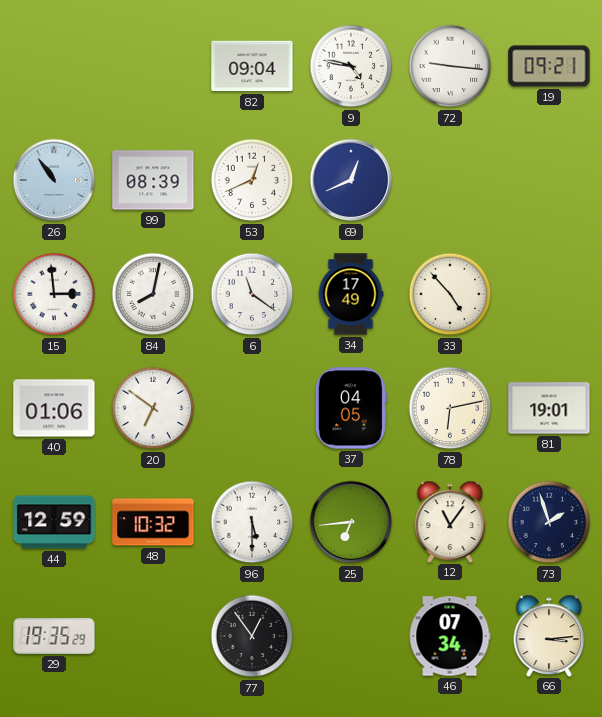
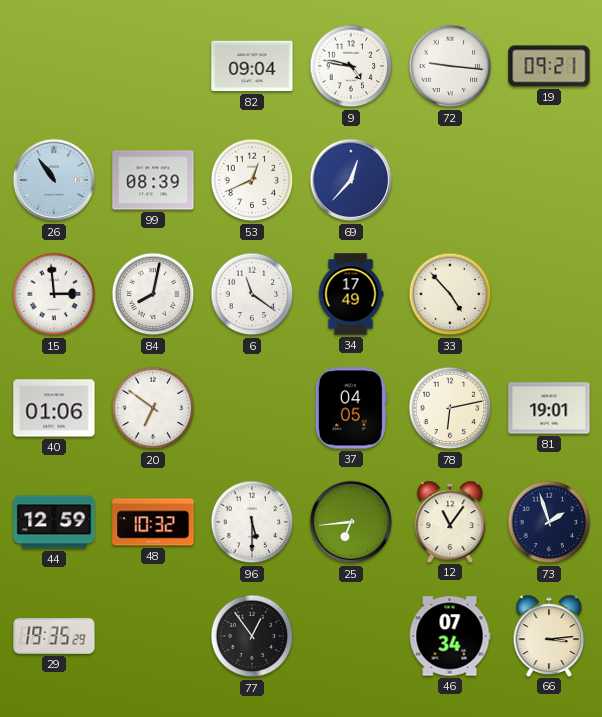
69: 12:41 -> 12:37 (351, 180)
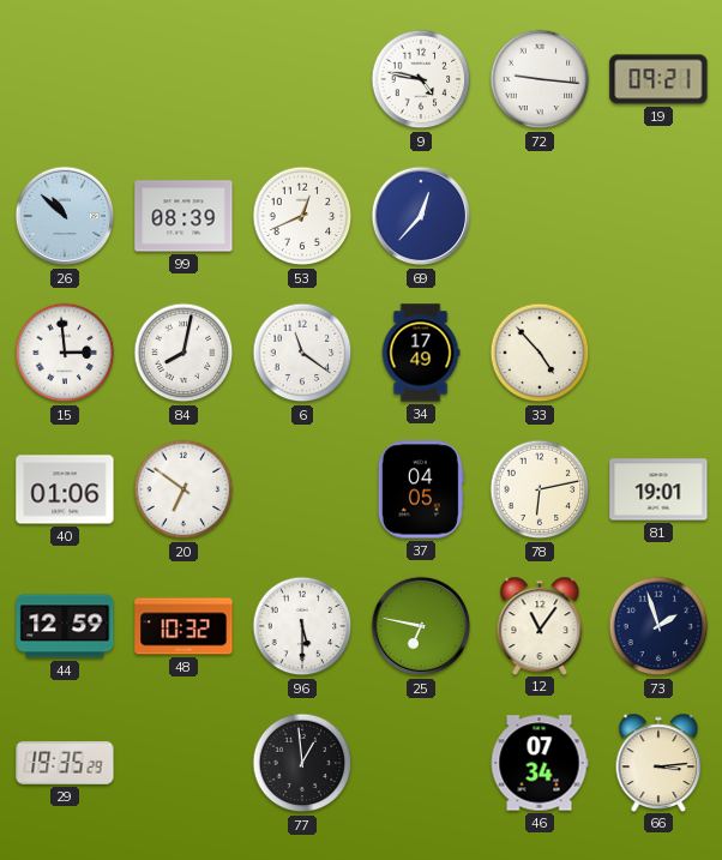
82: 09:04 -> none (252, 66)
26: 10:54 -> 10:52 (65, 216)
25: 6:44 -> 6:47 (421, 626)
77: 12:54 -> 12:59 (302, 763)
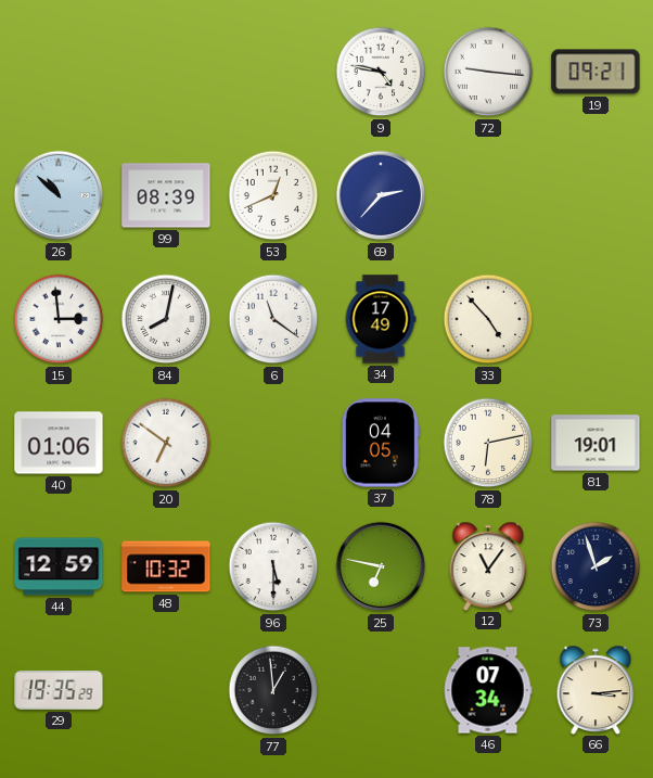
69: 12:37 -> 2:37 (381, 195)
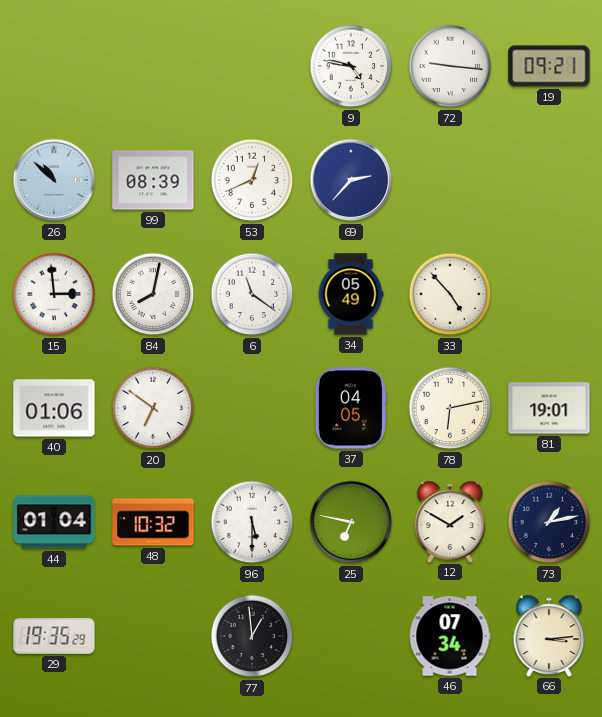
34: 17:49 -> 05:49 (351, 294)
44: 12:59 -> 01:04 (54, 522)
12: 11:06 -> 1:50 (450, 521)
73: 1:57 -> 1:13 (549, 522)
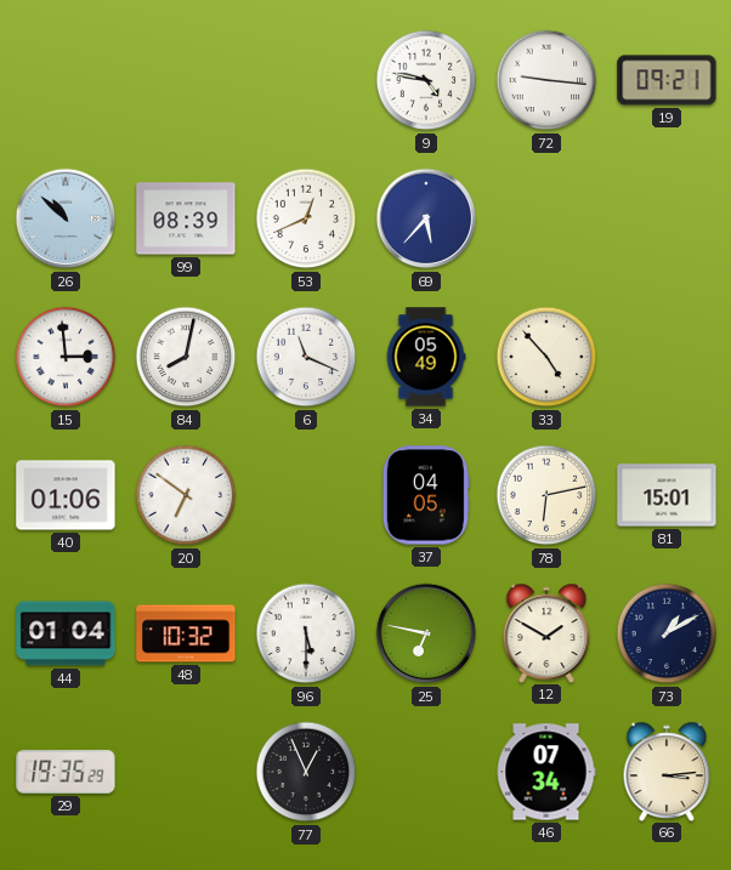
69: 2:37 -> 5:37 (426, 218)
6: 11:21 -> 11:19 (306, 357)
81: 19:01 -> 15:01 (667, 495)
73: 1:13 -> 1:10 (667, 633)
77: 12:59 -> 12:56 (306, 772)
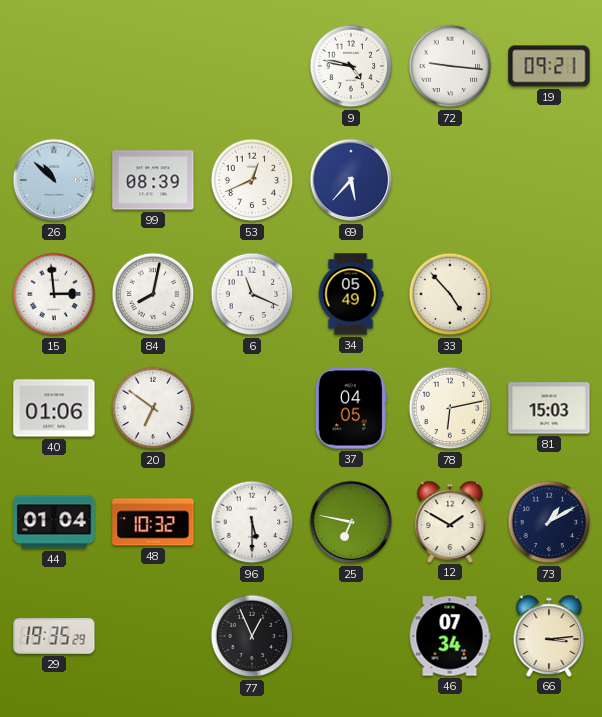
81: 15:01 -> 15:03 (549, 408)
